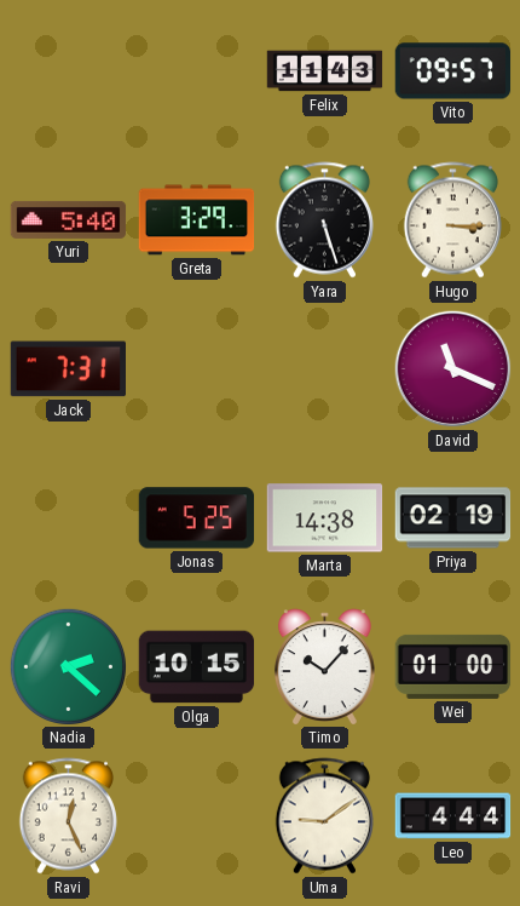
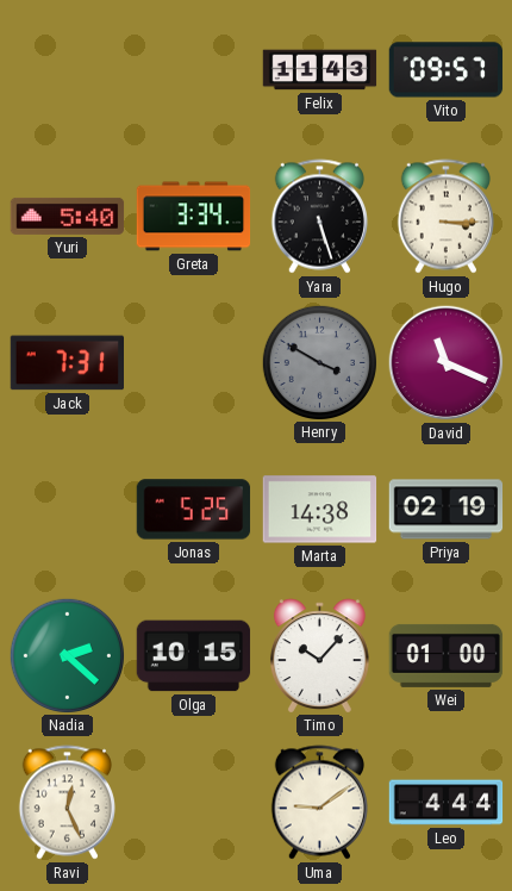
Greta: 3:29 -> 3:34 (194, 217)
Henry: none -> 3:50 (319, 362)
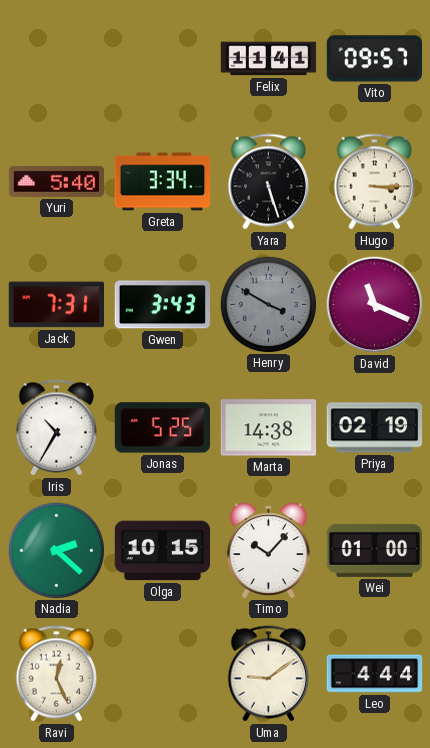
Felix: 11:43 -> 11:41 (269, 59)
Gwen: none -> 3:43 (163, 305)
Iris: none -> 10:35 (56, 428)
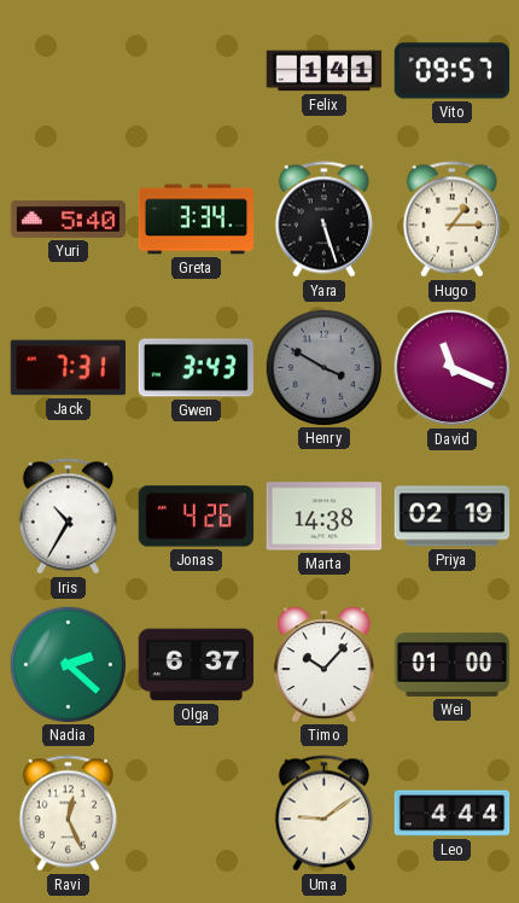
Felix: 11:41 -> 1:41 (325, 71)
Hugo: 3:15 -> 1:15 (451, 220)
Jonas: 5:25 -> 4:26 (197, 517)
Olga: 10:15 -> 6:37 (197, 665)
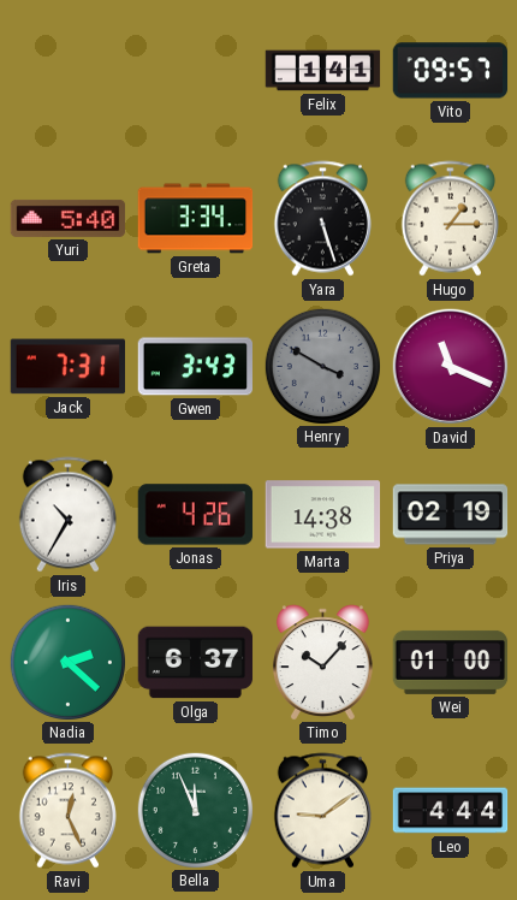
Bella: none -> 11:56 (195, 810)
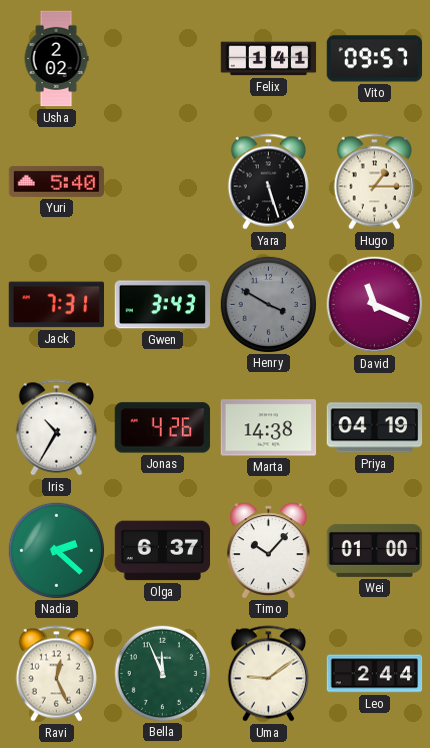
Usha: none -> 2:02 (56, 59)
Greta: 3:34 -> none (196, 219)
Priya: 02:19 -> 04:19 (375, 428)
Leo: 4:44 -> 2:44 (375, 674)
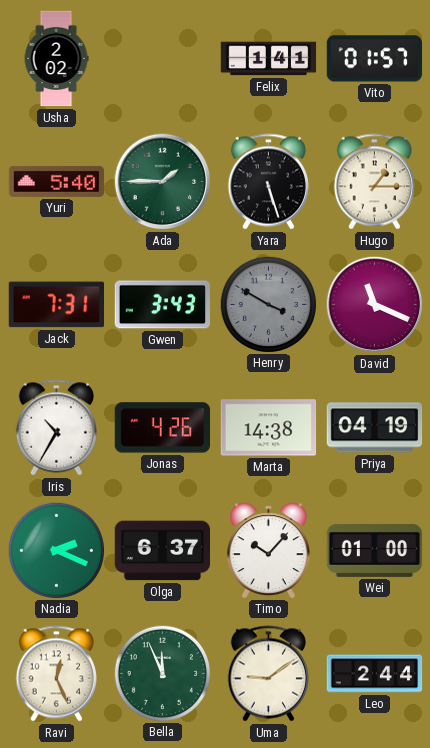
Vito: 09:57 -> 01:57 (375, 59)
Ada: none -> 1:45 (163, 182)
Nadia: 2:22 -> 2:19 (56, 550)
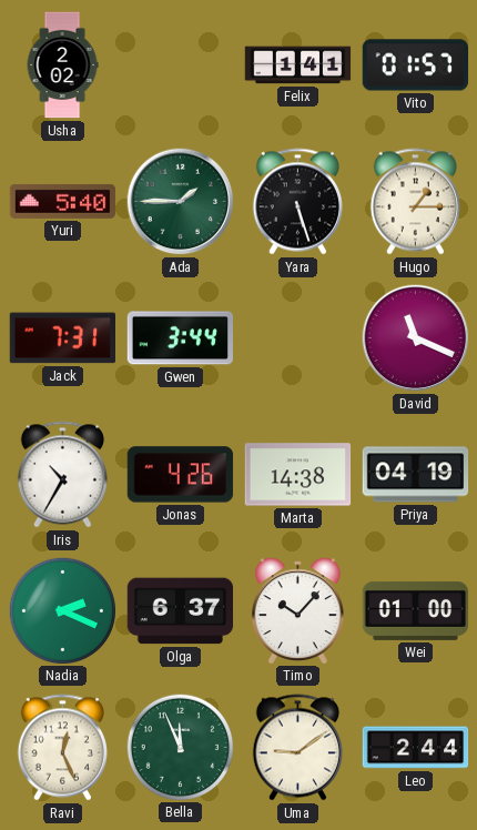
Gwen: 3:43 -> 3:44 (181, 338)
Henry: 3:50 -> none (268, 304)
